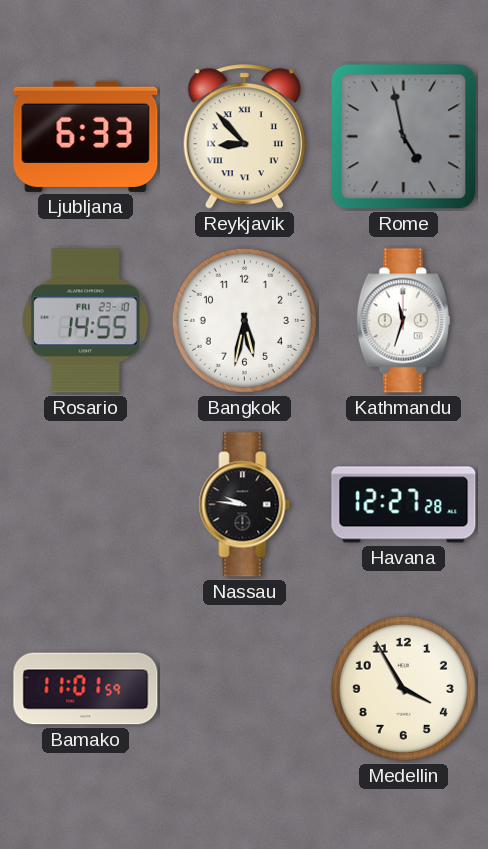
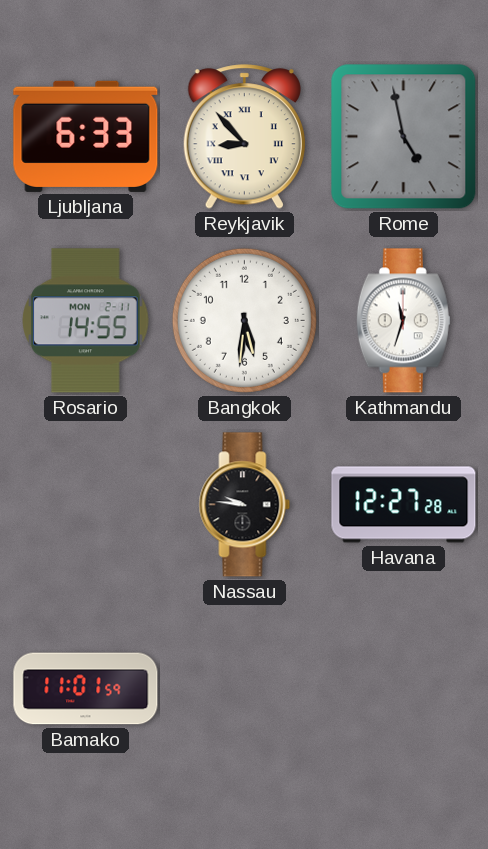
Rosario date: FRI 23-10 -> MON 2-11 (86, 321)
Bangkok: 5:32 -> 5:31 (244, 320)
Medellin: 3:55 -> none (403, 688)
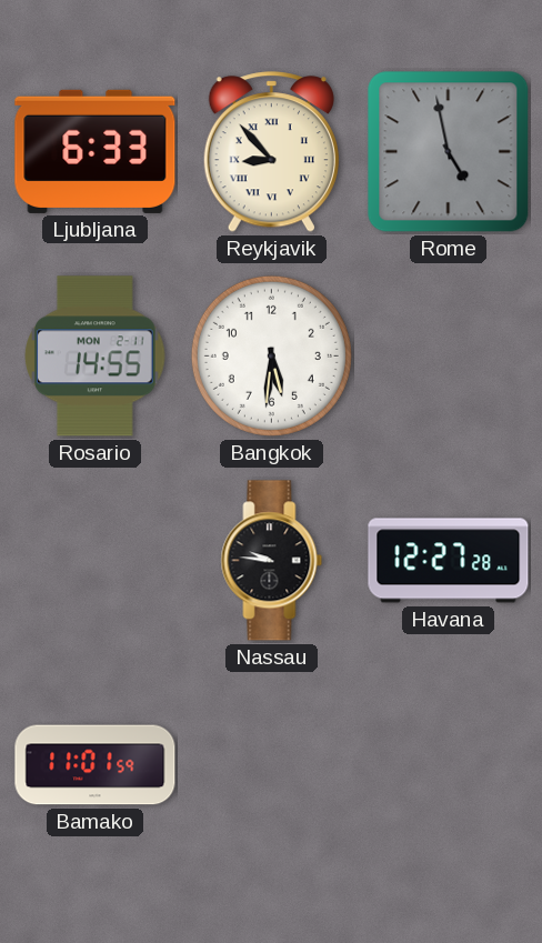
Kathmandu: 11:33 -> none (403, 321)
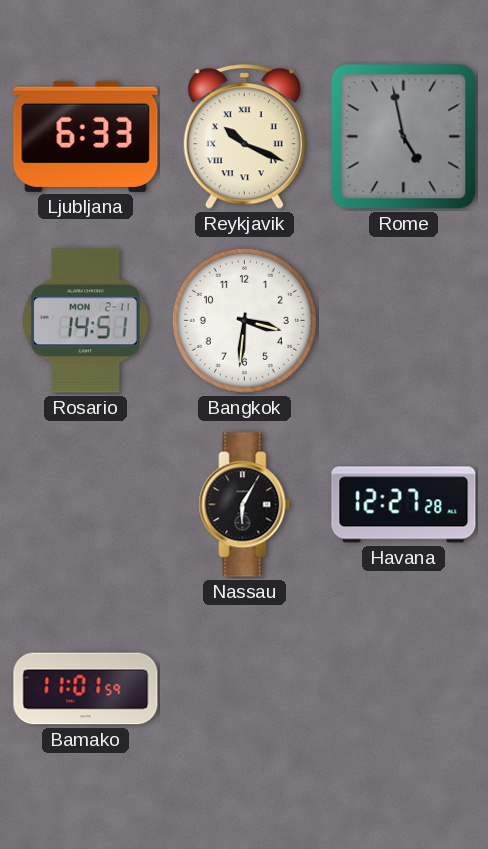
Reykjavik: 8:53 -> 10:19 (244, 137)
Rosario: 14:55 -> 14:51 (86, 321)
Bangkok: 5:31 -> 3:31 (244, 320)
Nassau: 9:46 -> 6:05 (245, 505)
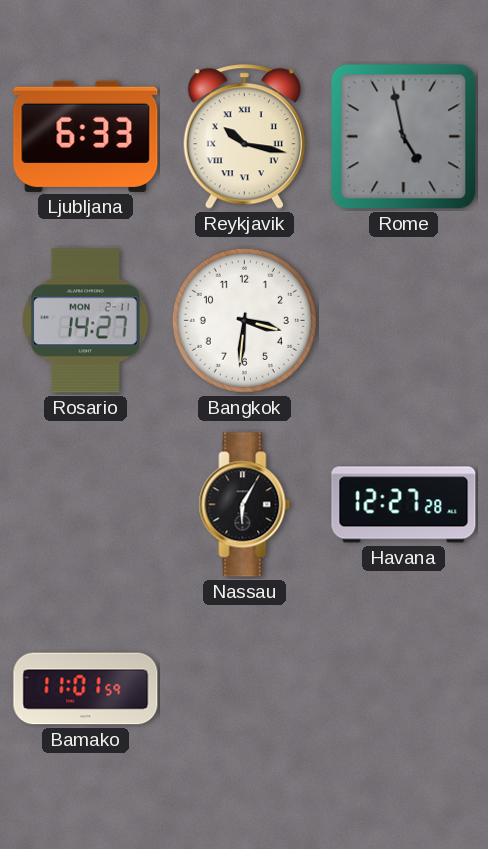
Reykjavik: 10:19 -> 10:17 (244, 137)
Rosario: 14:51 -> 14:27 (86, 321)
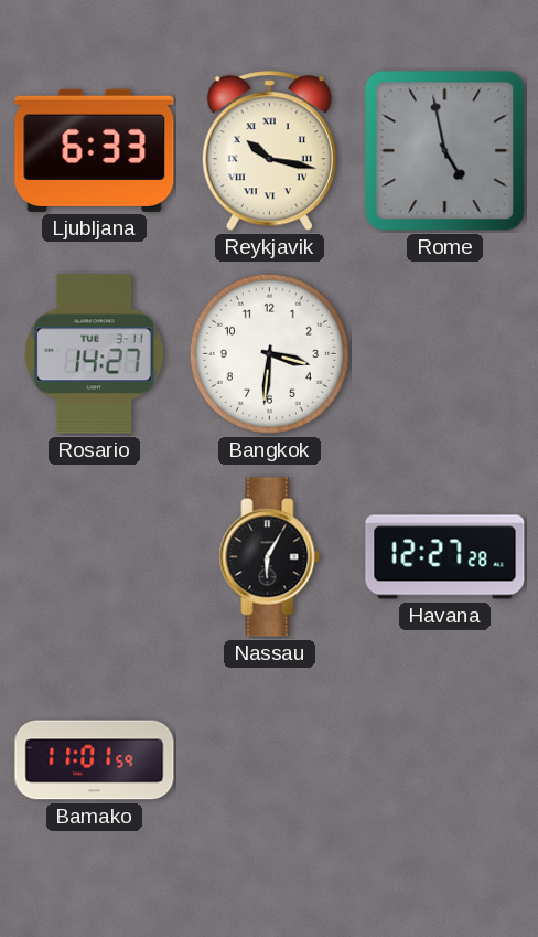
Rosario date: MON 2-11 -> TUE 3-11 (95, 354)
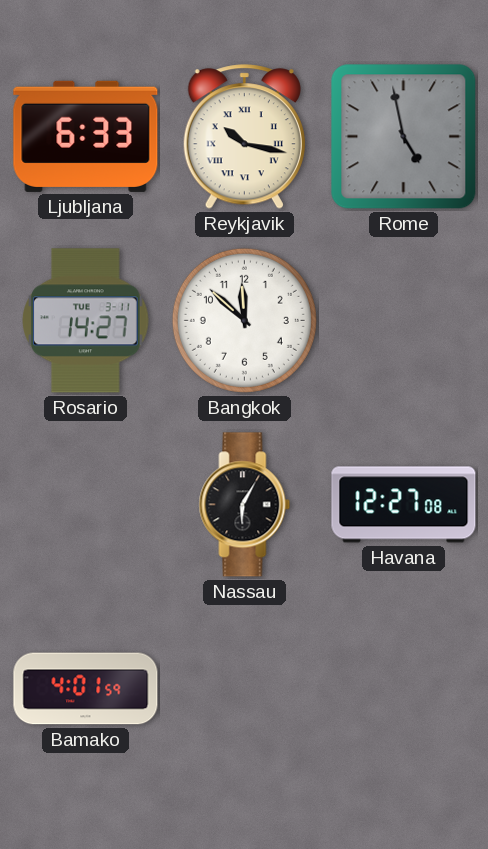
Bangkok: 3:31 -> 11:52 (244, 320)
Havana: 12:27:28 -> 12:27:08 (404, 505)
Bamako: 11:01 -> 4:01 (86, 689)
